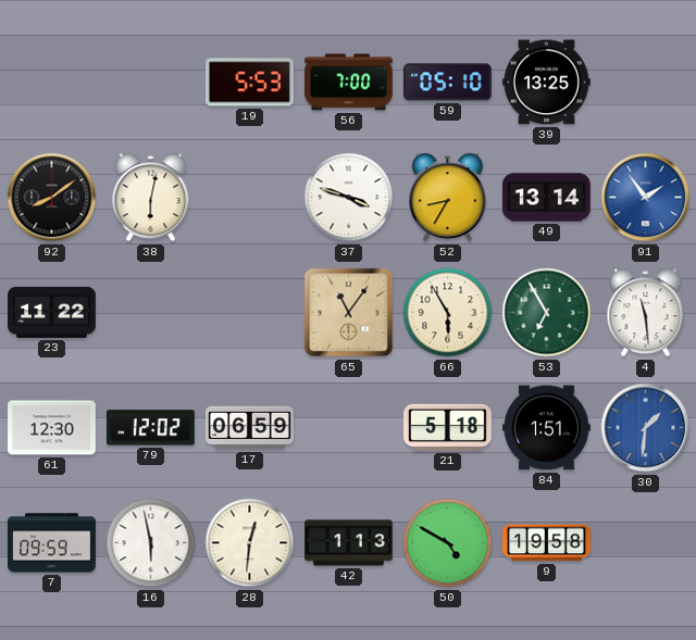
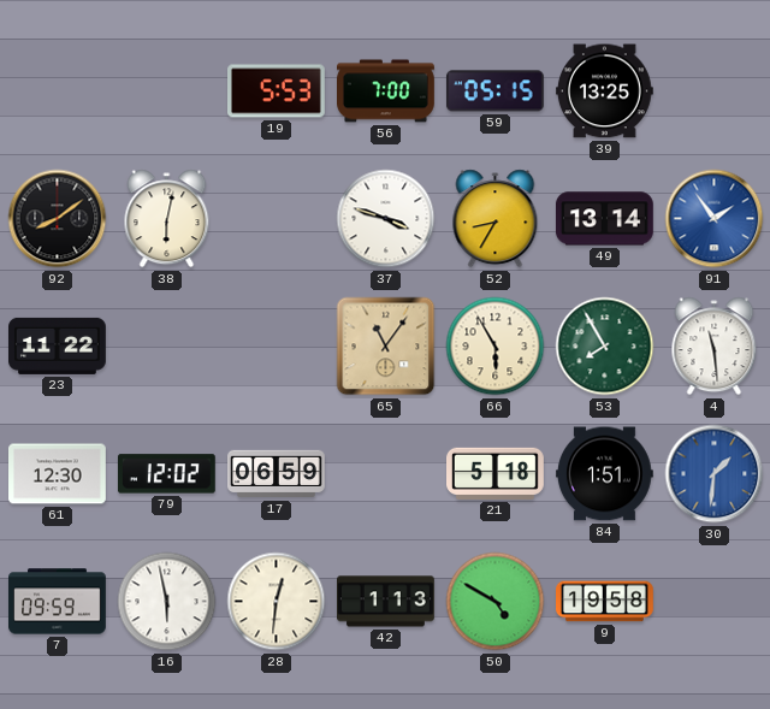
59: 05:10 -> 05:15 (494, 91)
53: 6:55 -> 7:55 (605, 347)
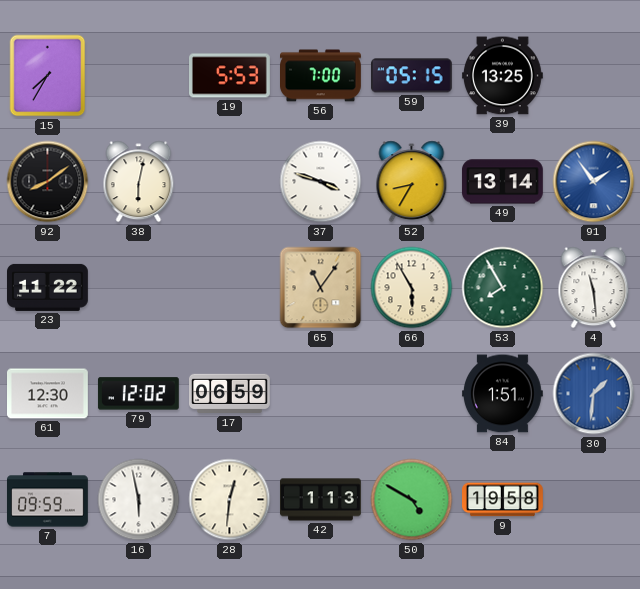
15: none -> 7:35 (48, 76)
21: 5:18 -> none (496, 473)
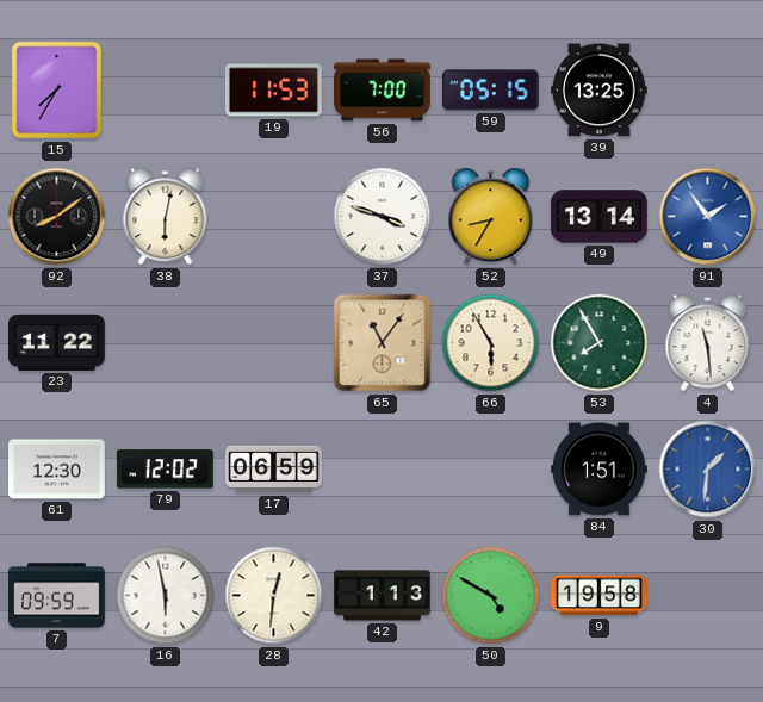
19: 5:53 -> 11:53 (274, 91)
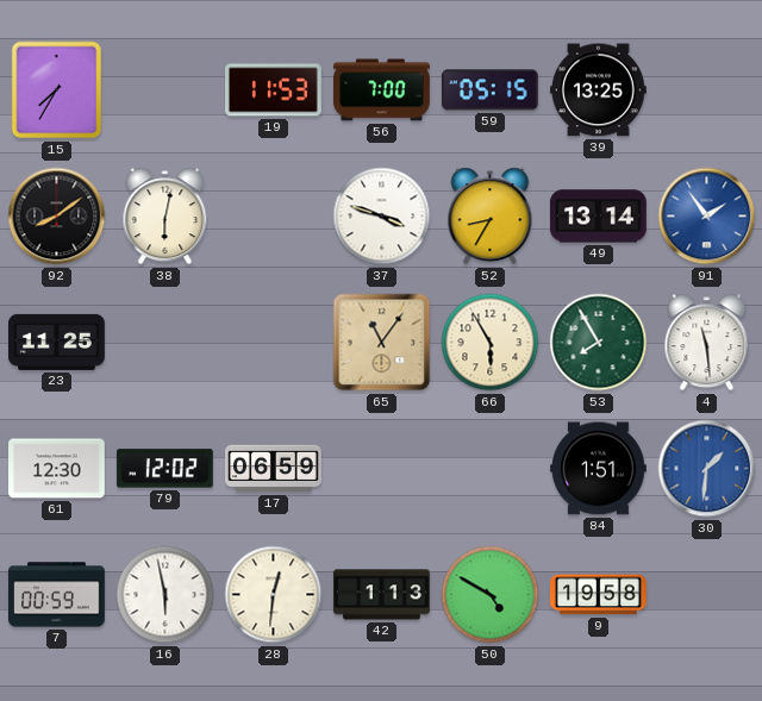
23: 11:22 -> 11:25 (57, 342)
7: 09:59 -> 00:59 (57, 595)
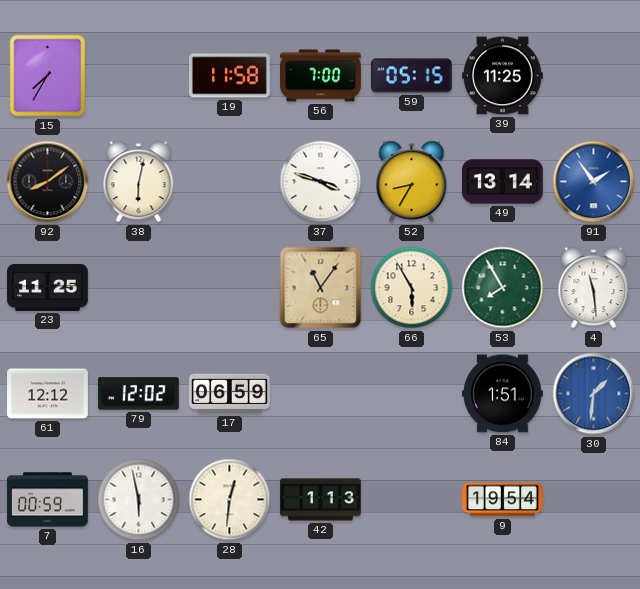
19: 11:53 -> 11:58 (230, 76)
39: 13:25 -> 11:25 (502, 76)
61: 12:30 -> 12:12 (48, 394)
50: 4:50 -> none (491, 595)
9: 19:58 -> 19:54 (503, 500)
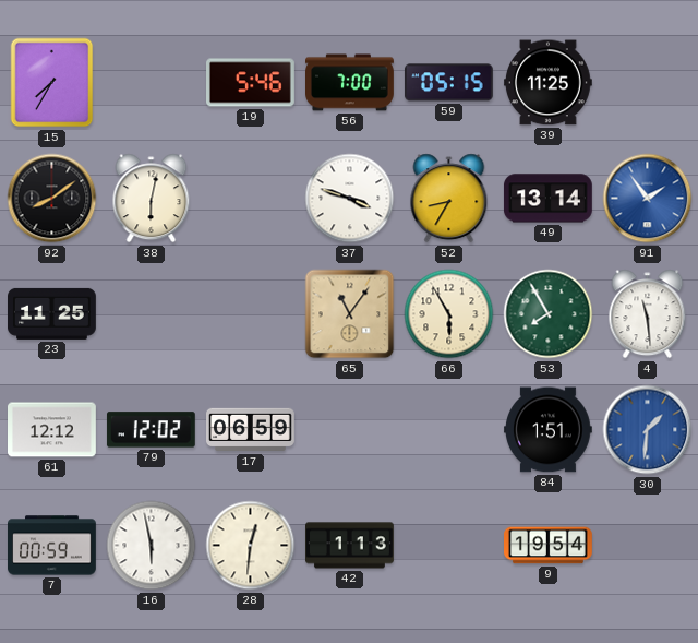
19: 11:58 -> 5:46 (251, 83)
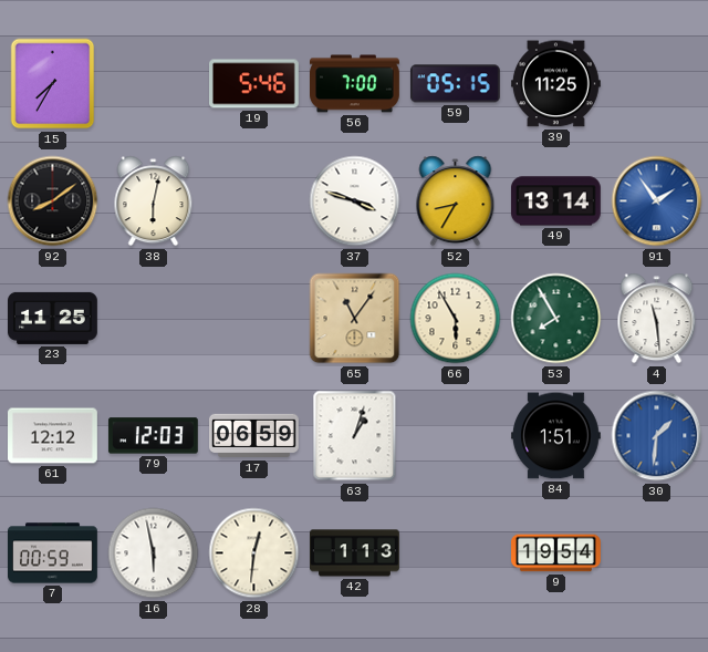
79: 12:02 -> 12:03 (153, 436)
63: none -> 1:03 (355, 436)
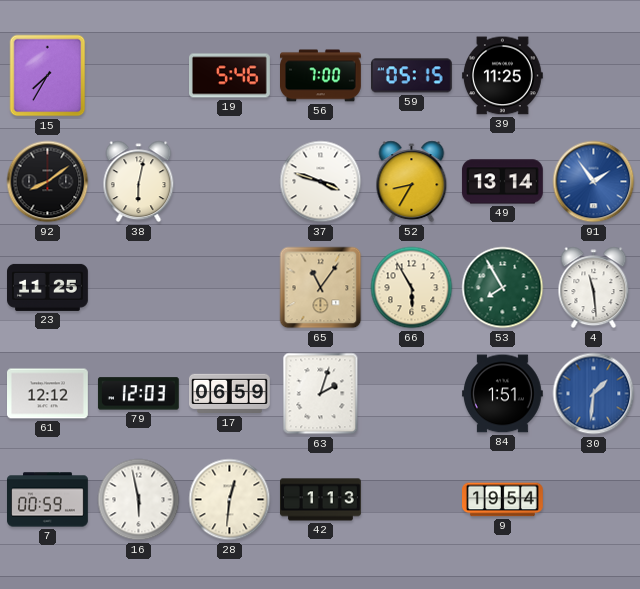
63: 1:03 -> 2:03 (321, 394)
